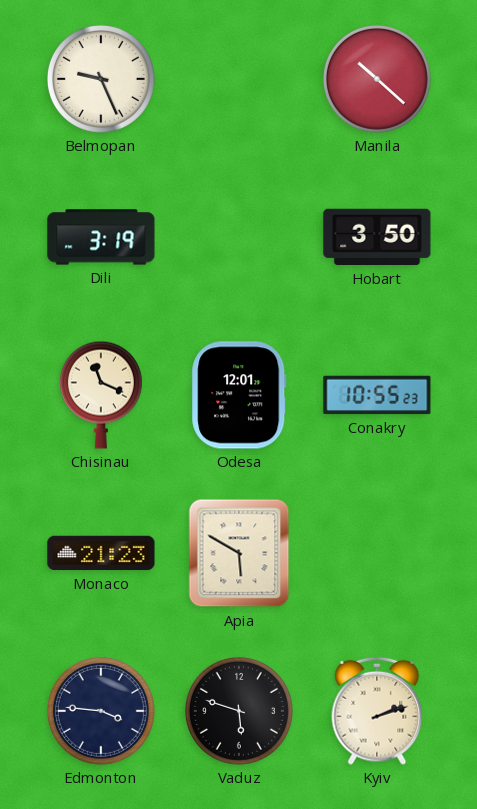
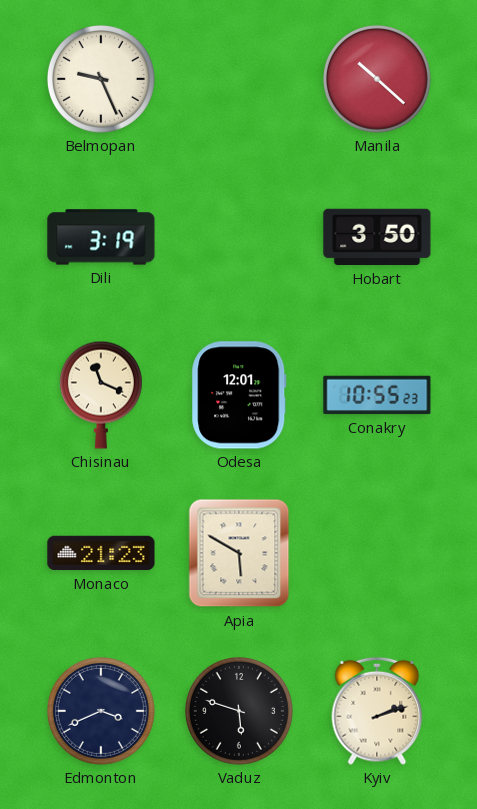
Edmonton: 3:46 -> 3:41 (101, 711)
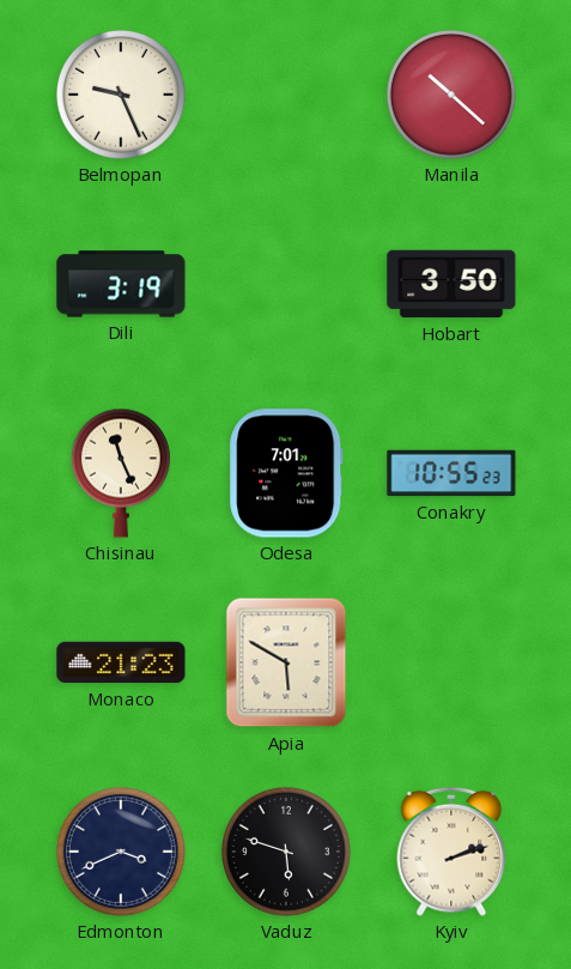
Chisinau: 11:19 -> 11:26 (121, 473)
Odesa: 12:01 -> 7:01 (286, 473)
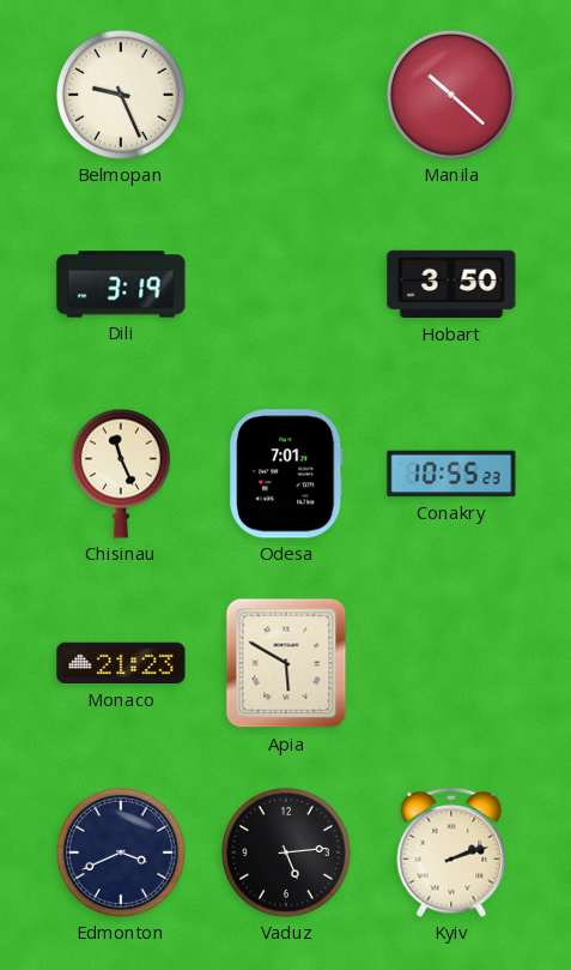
Vaduz: 5:48 -> 5:14 (286, 852)
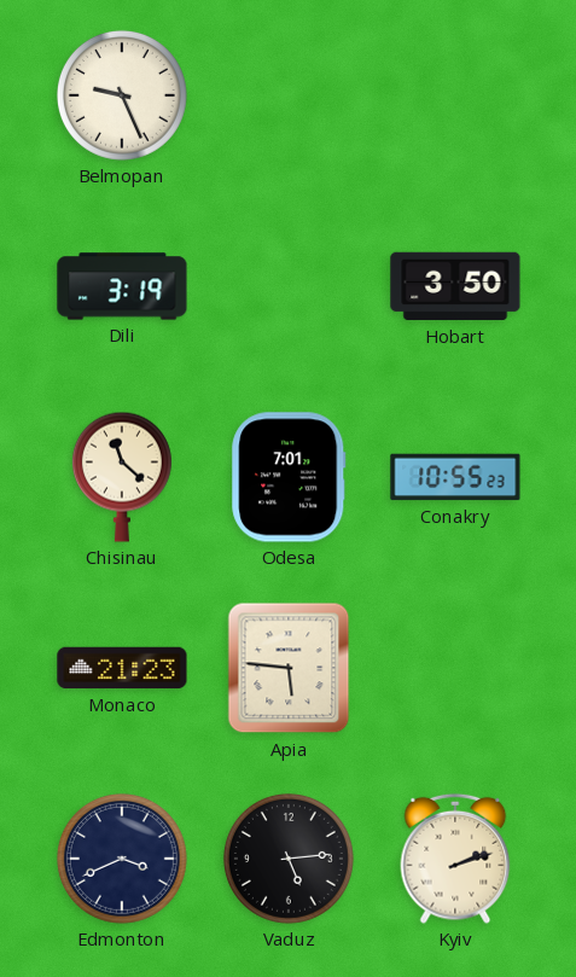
Manila: 10:22 -> none (451, 95)
Chisinau: 11:26 -> 11:22 (122, 477)
Apia: 5:50 -> 5:46 (289, 668)
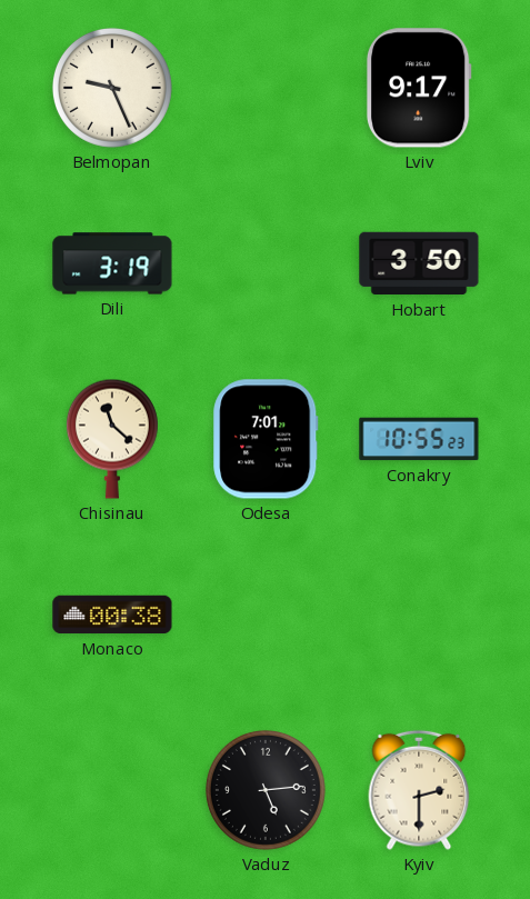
Lviv: none -> 9:17 (419, 88)
Monaco: 21:23 -> 00:38 (112, 615)
Apia: 5:46 -> none (289, 668)
Edmonton: 3:41 -> none (122, 859)
Kyiv: 2:12 -> 2:30 (419, 790)
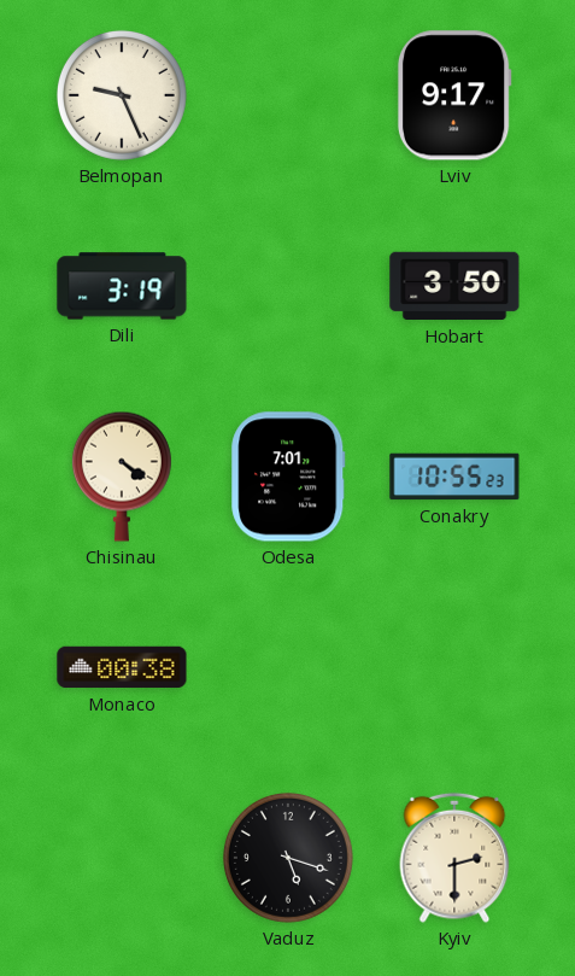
Chisinau: 11:22 -> 4:21 (122, 477)
Vaduz: 5:14 -> 5:18 (288, 858)
